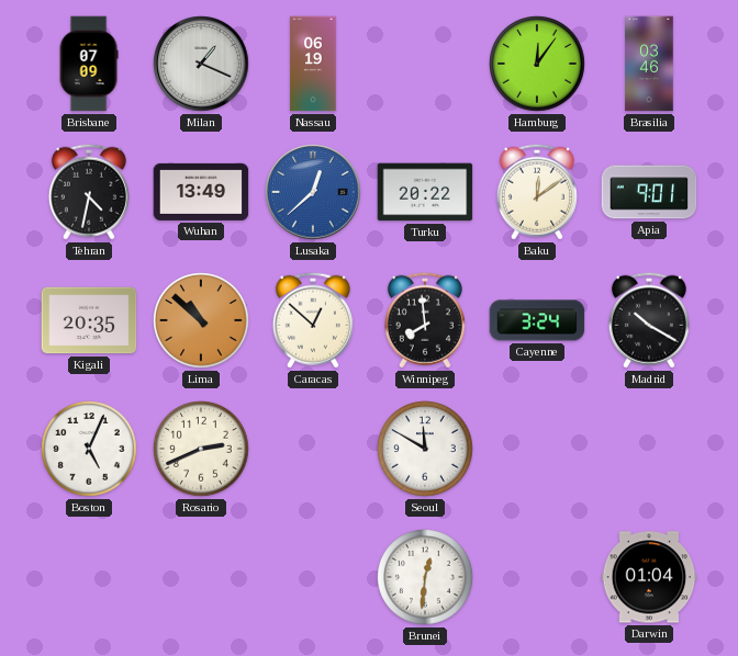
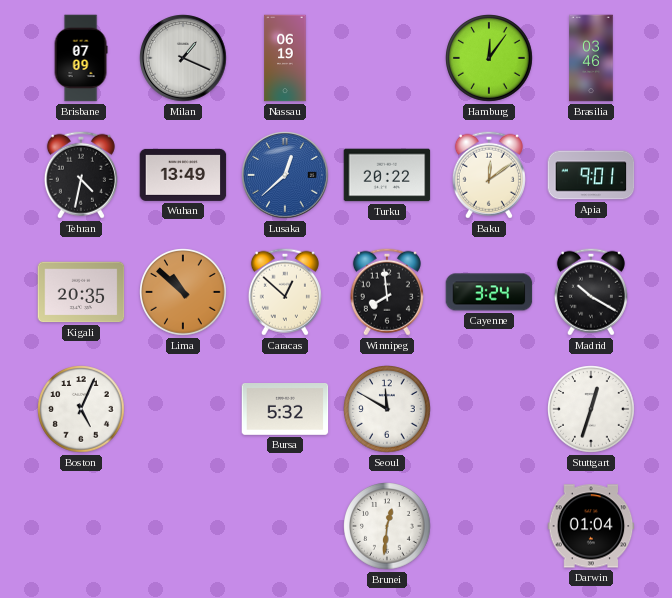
Rosario: 2:41 -> none (201, 449)
Bursa: none -> 5:32 (285, 410)
Stuttgart: none -> 12:33 (591, 409)
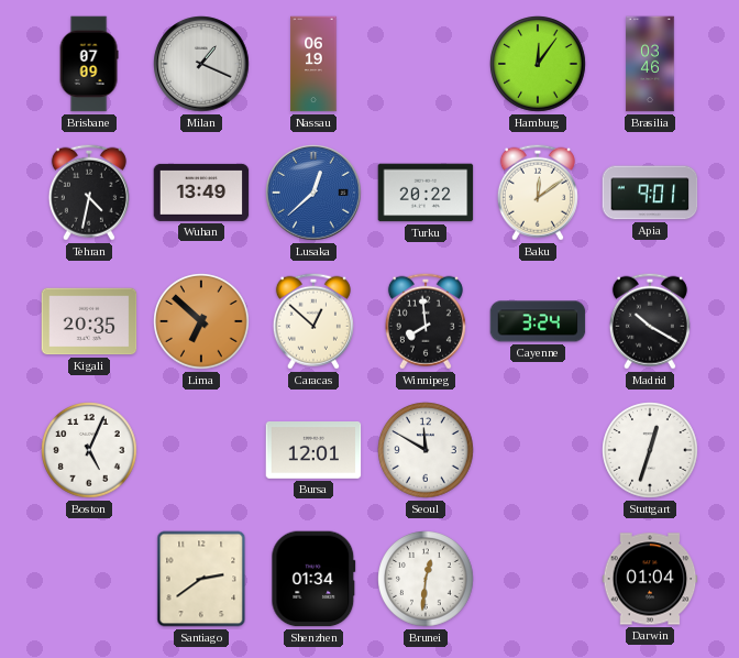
Lima: 10:52 -> 6:52 (201, 321)
Bursa: 5:32 -> 12:01 (313, 451)
Santiago: none -> 2:39 (201, 579)
Shenzhen: none -> 01:34 (313, 579)
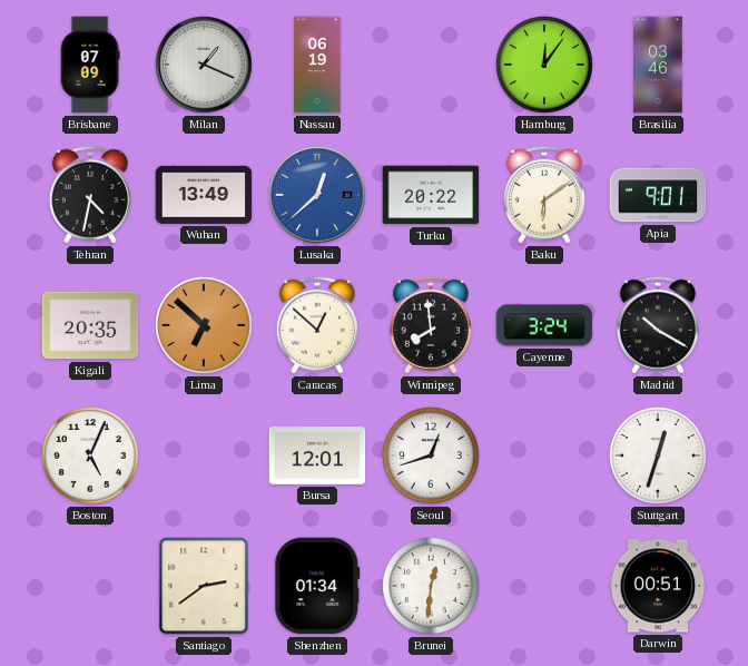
Baku: 12:09 -> 6:09 (544, 195)
Seoul: 11:50 -> 12:42 (431, 456)
Darwin: 01:04 -> 00:51 (658, 586)
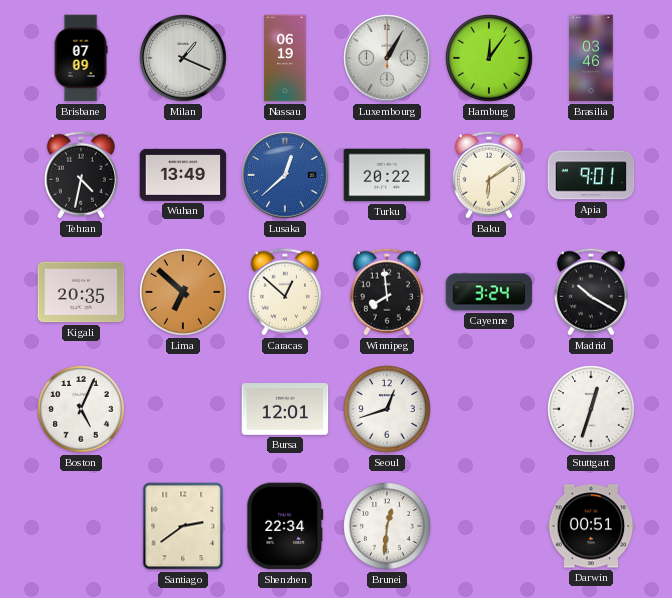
Luxembourg: none -> 1:05 (387, 58)
Shenzhen: 01:34 -> 22:34 (285, 526)
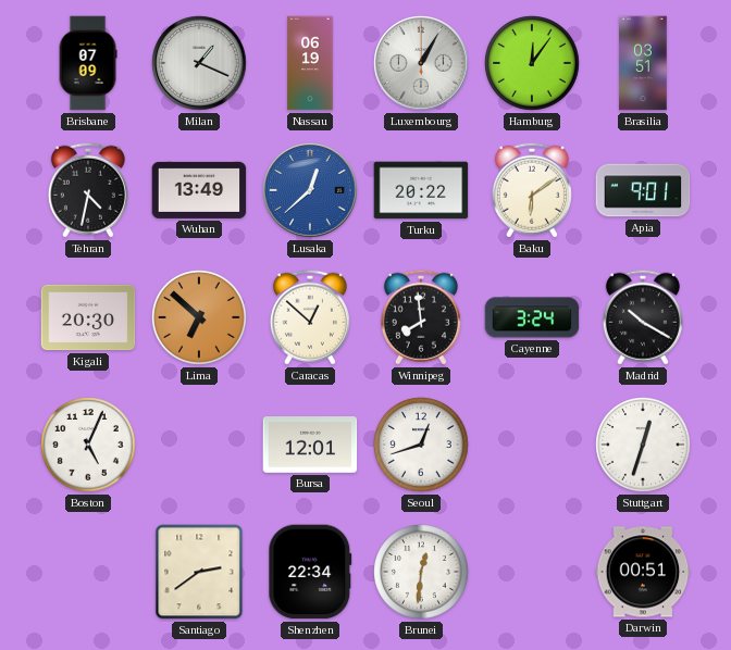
Brasilia: 03:46 -> 03:51 (643, 63)
Kigali: 20:35 -> 20:30 (88, 317)
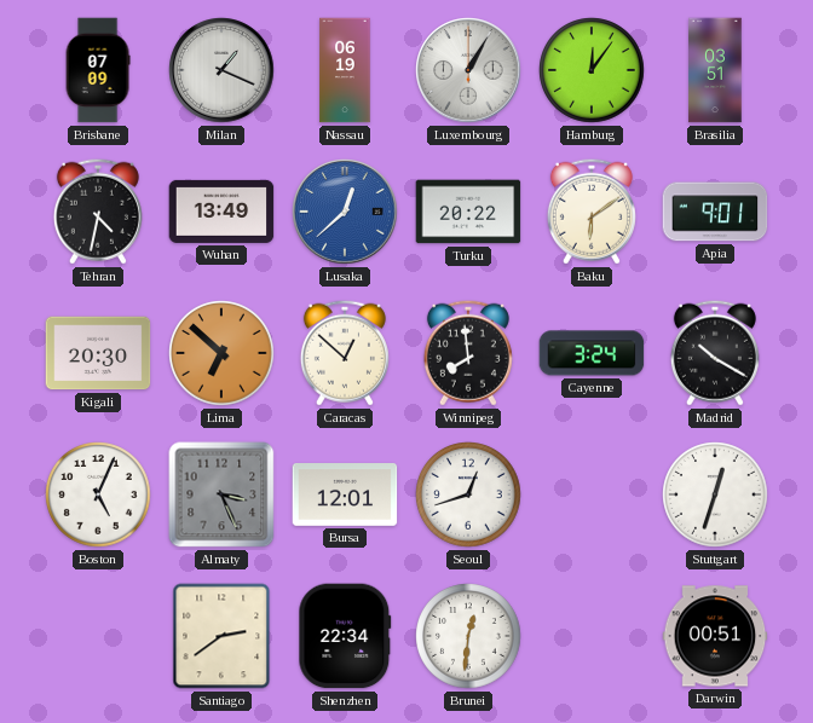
Almaty: none -> 3:26 (221, 494)
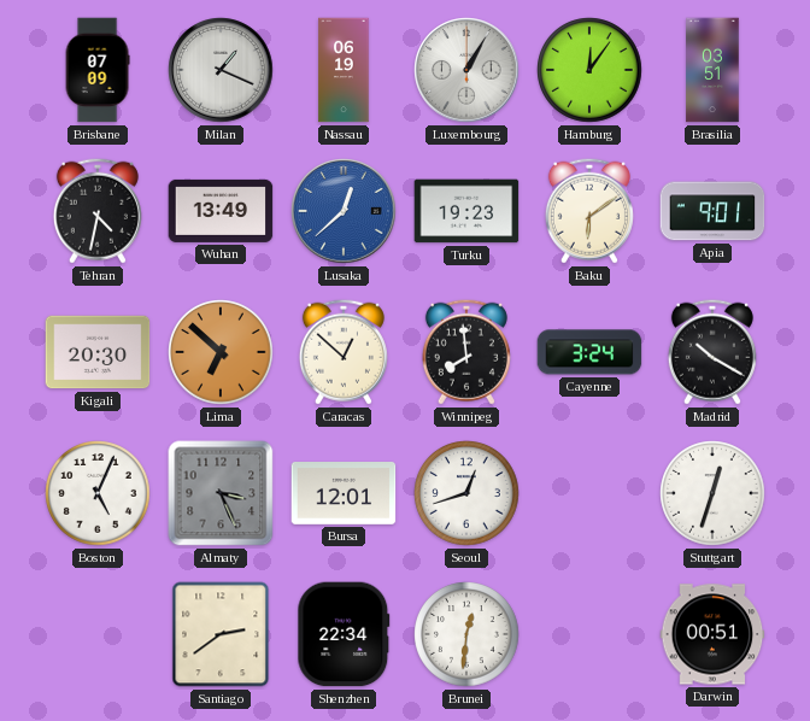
Turku: 20:22 -> 19:23 (466, 211)
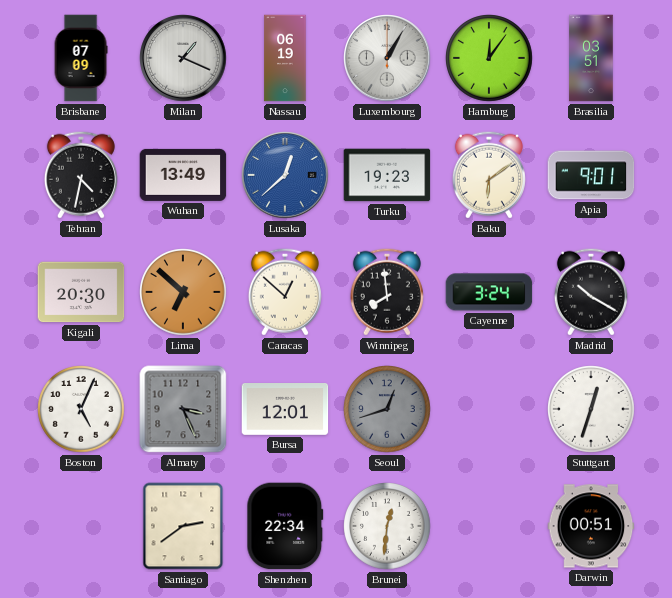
Seoul dial: white -> grey (387, 409)
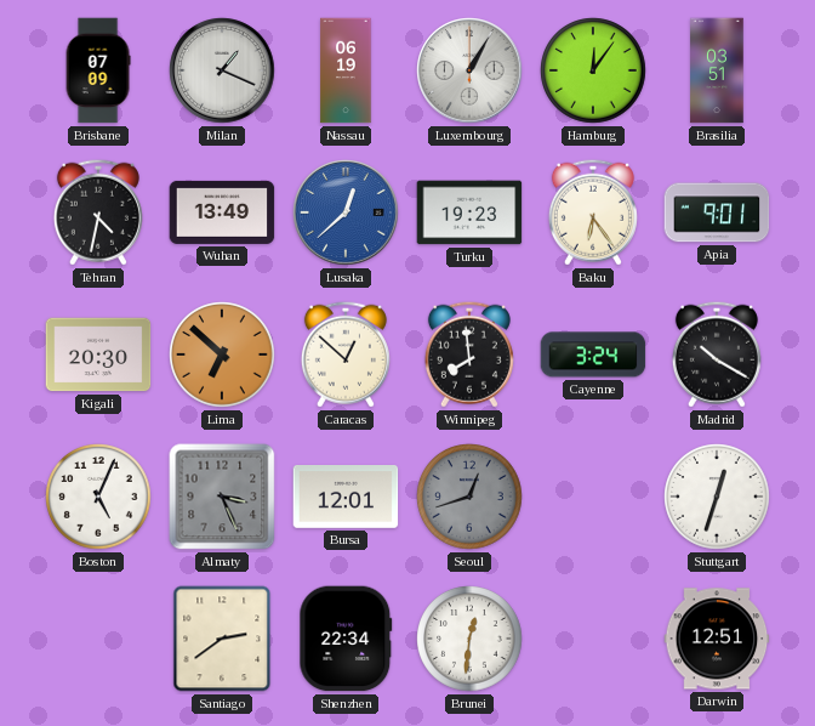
Baku: 6:09 -> 6:24 (593, 212)
Darwin: 00:51 -> 12:51 (717, 639)
